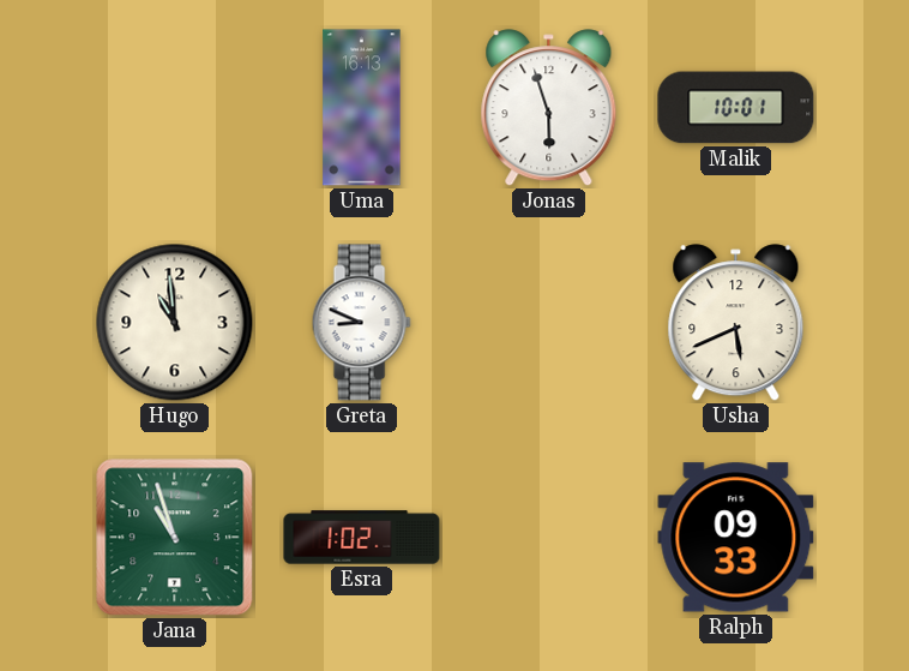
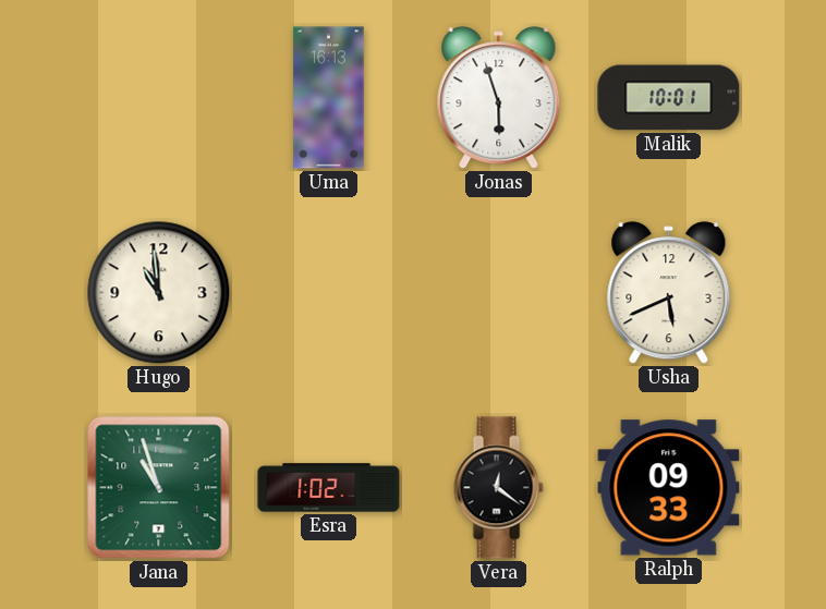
Greta: 8:49 -> none (361, 323)
Vera: none -> 12:21 (498, 488)
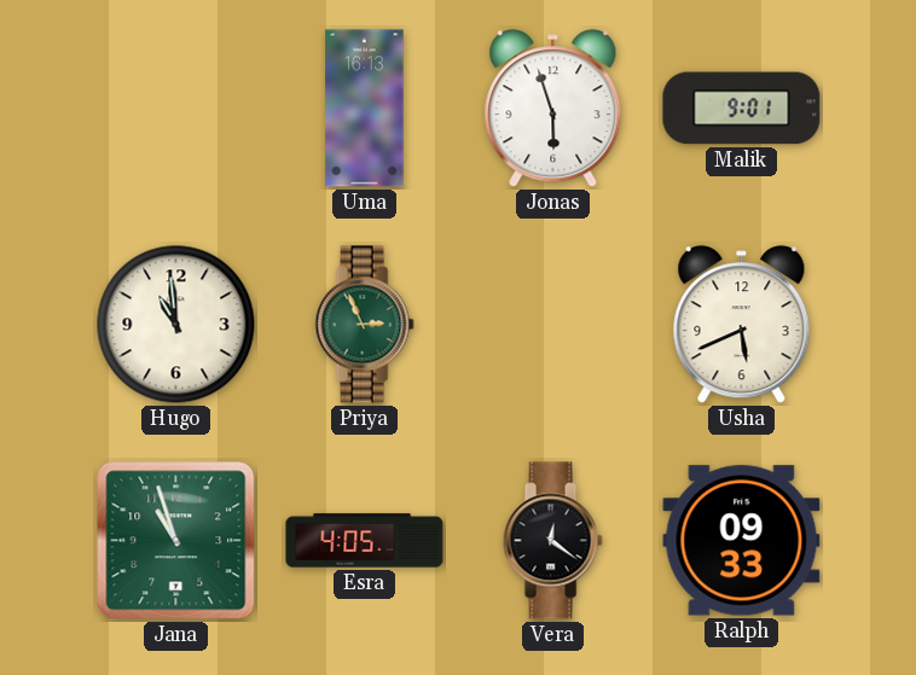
Malik: 10:01 -> 9:01 (742, 109)
Priya: none -> 2:56 (364, 325)
Esra: 1:02 -> 4:05 (365, 541)
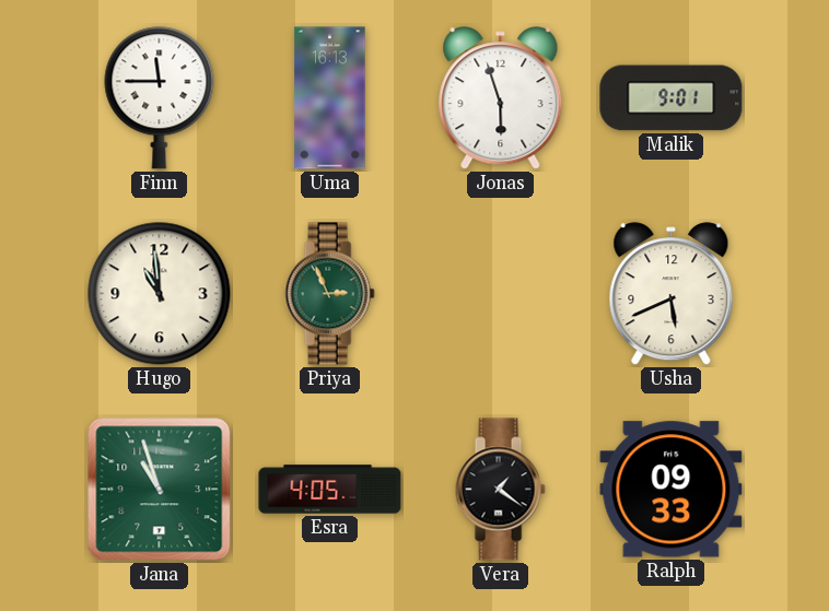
Finn: none -> 11:45 (160, 98)
Vera: 12:21 -> 1:21 (500, 490)
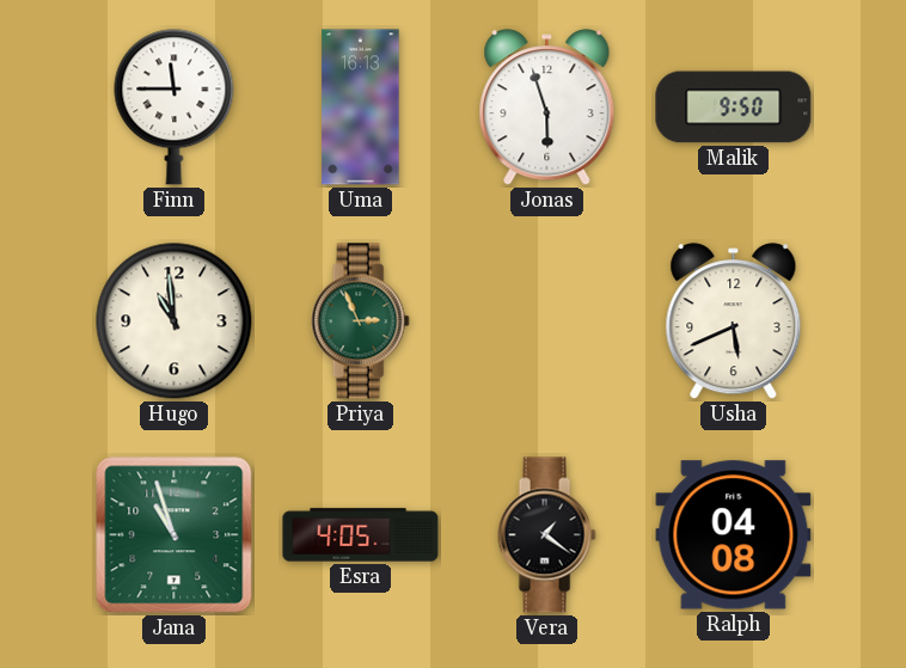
Malik: 9:01 -> 9:50 (734, 108)
Ralph: 09:33 -> 04:08 (734, 535)
